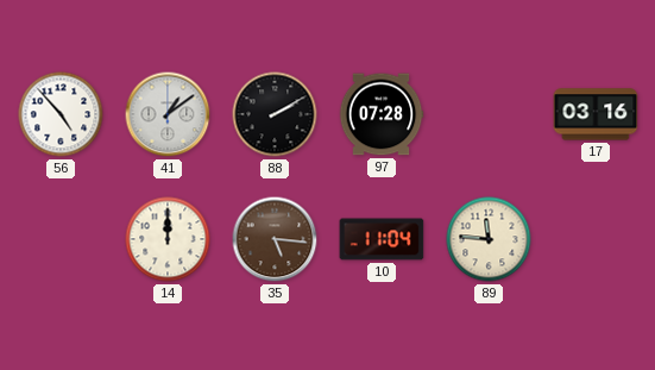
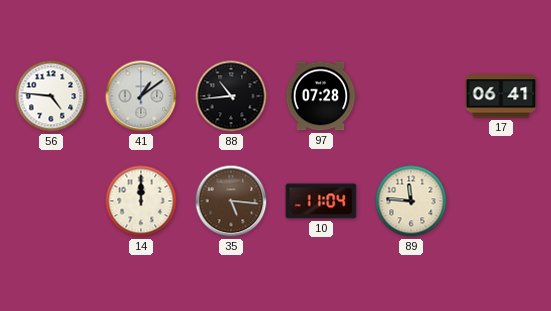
56: 4:53 -> 4:46 (51, 96)
88: 2:10 -> 10:44 (231, 96)
17: 03:16 -> 06:41 (501, 96)
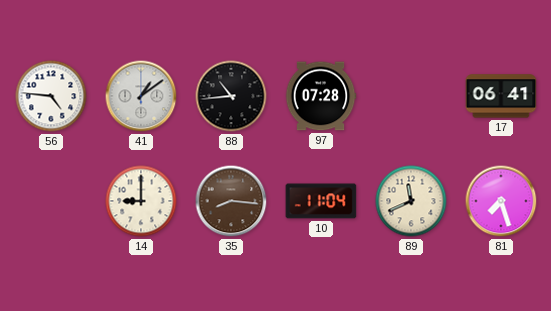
14: 12:00 -> 9:00 (141, 201)
35: 5:16 -> 8:16 (231, 201)
89: 11:46 -> 11:41 (411, 201)
81: none -> 7:27 (501, 201)
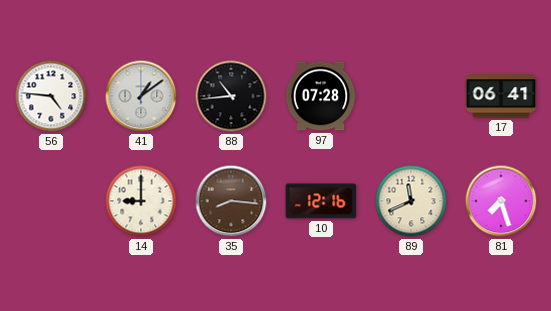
10: 11:04 -> 12:16 (321, 201)
